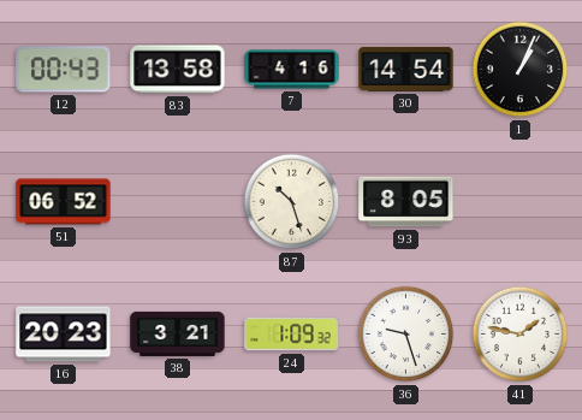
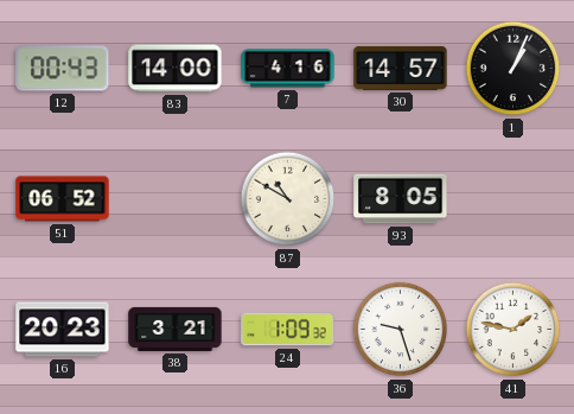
83: 13:58 -> 14:00 (176, 69)
30: 14:54 -> 14:57 (401, 68)
87: 10:27 -> 10:50 (288, 199)
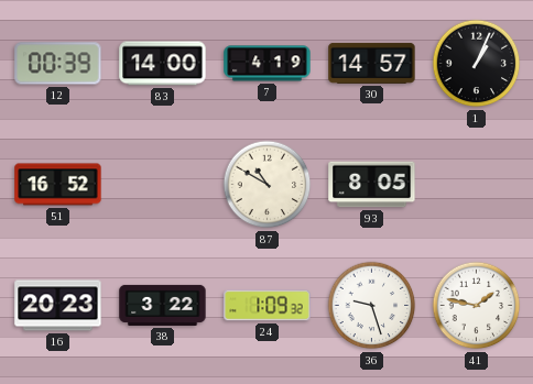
12: 00:43 -> 00:39 (58, 64)
7: 4:16 -> 4:19 (268, 64)
51: 06:52 -> 16:52 (58, 185)
38: 3:21 -> 3:22 (163, 305)
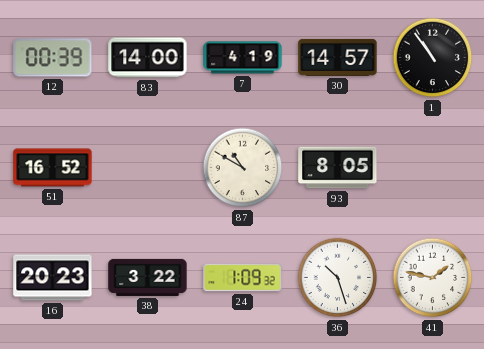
1: 1:04 -> 10:54 (433, 58)
36: 9:27 -> 10:27 (338, 278)
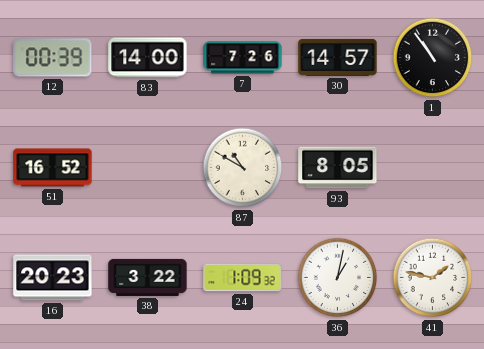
7: 4:19 -> 7:26 (243, 58)
36: 10:27 -> 1:02 (338, 278)
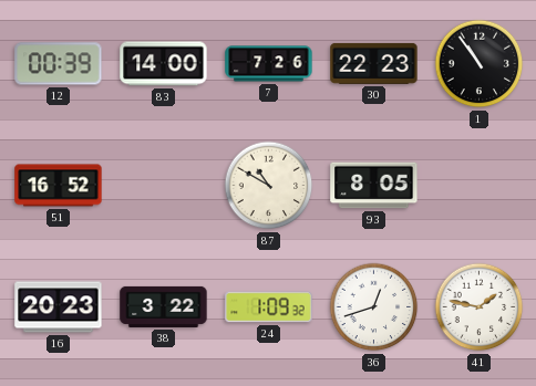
30: 14:57 -> 22:23 (374, 63)
36: 1:02 -> 12:42 (374, 307)
